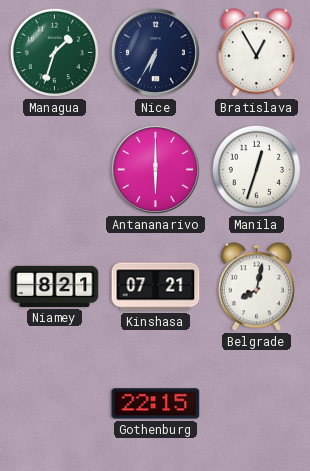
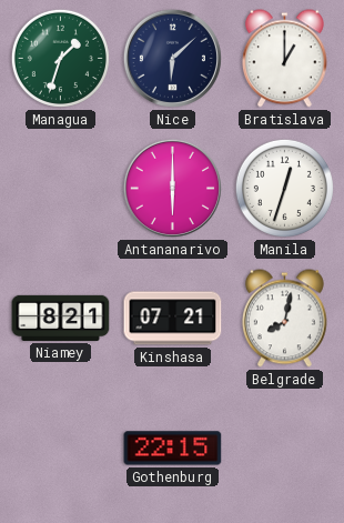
Nice: 6:35 -> 6:08 (172, 58)
Bratislava: 12:55 -> 1:00 (284, 59)
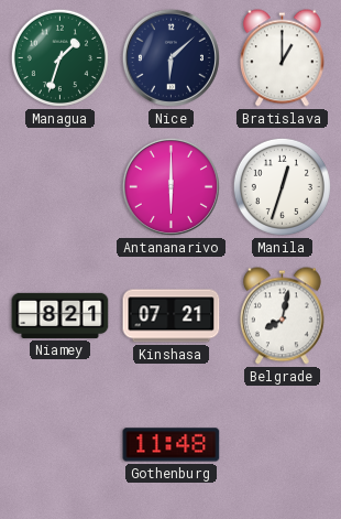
Gothenburg: 22:15 -> 11:48 (172, 445)
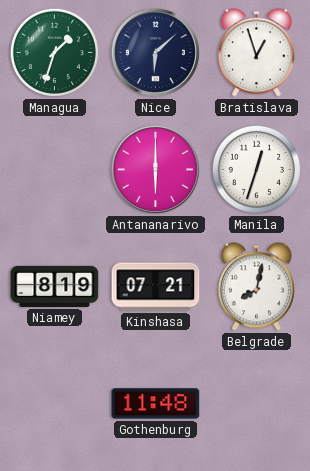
Bratislava: 1:00 -> 12:57 (256, 53)
Niamey: 8:21 -> 8:19 (55, 286)
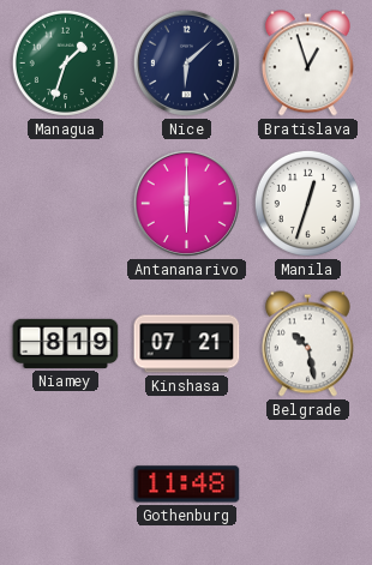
Belgrade: 8:02 -> 10:28 (307, 344)
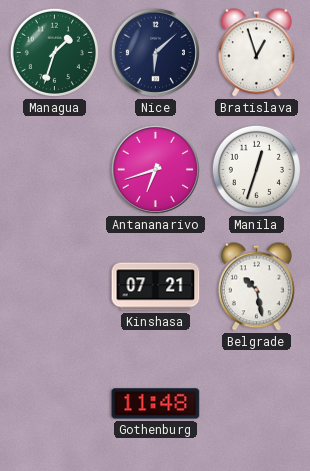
Antananarivo: 6:00 -> 6:42 (155, 169)
Niamey: 8:19 -> none (66, 343)
